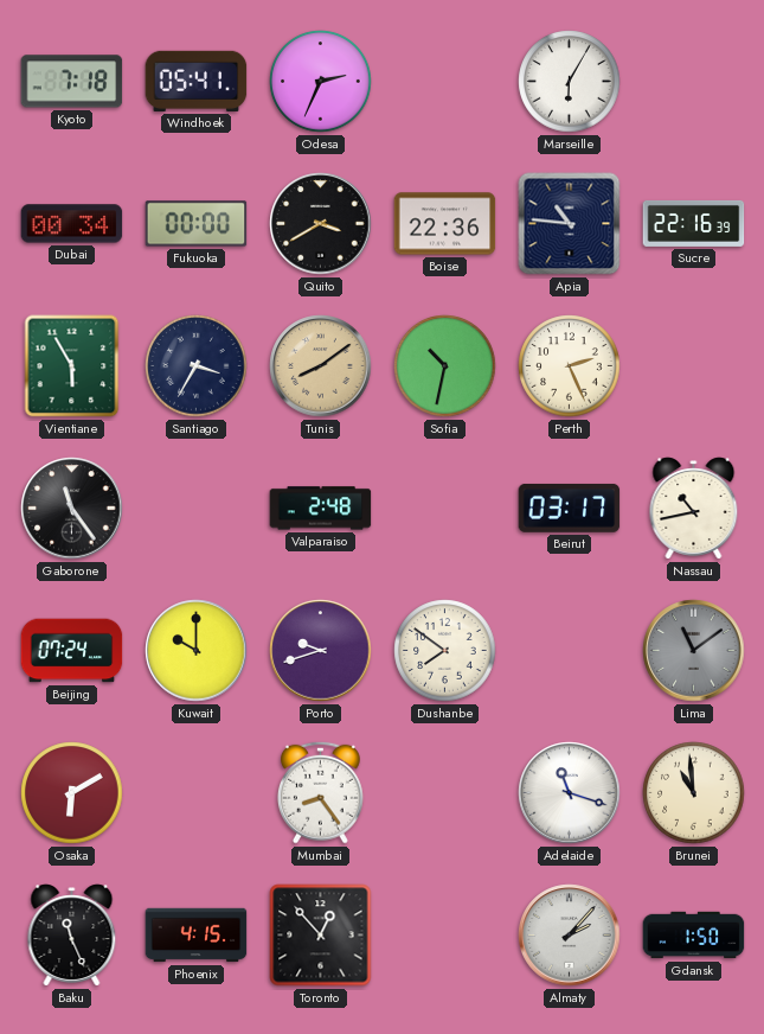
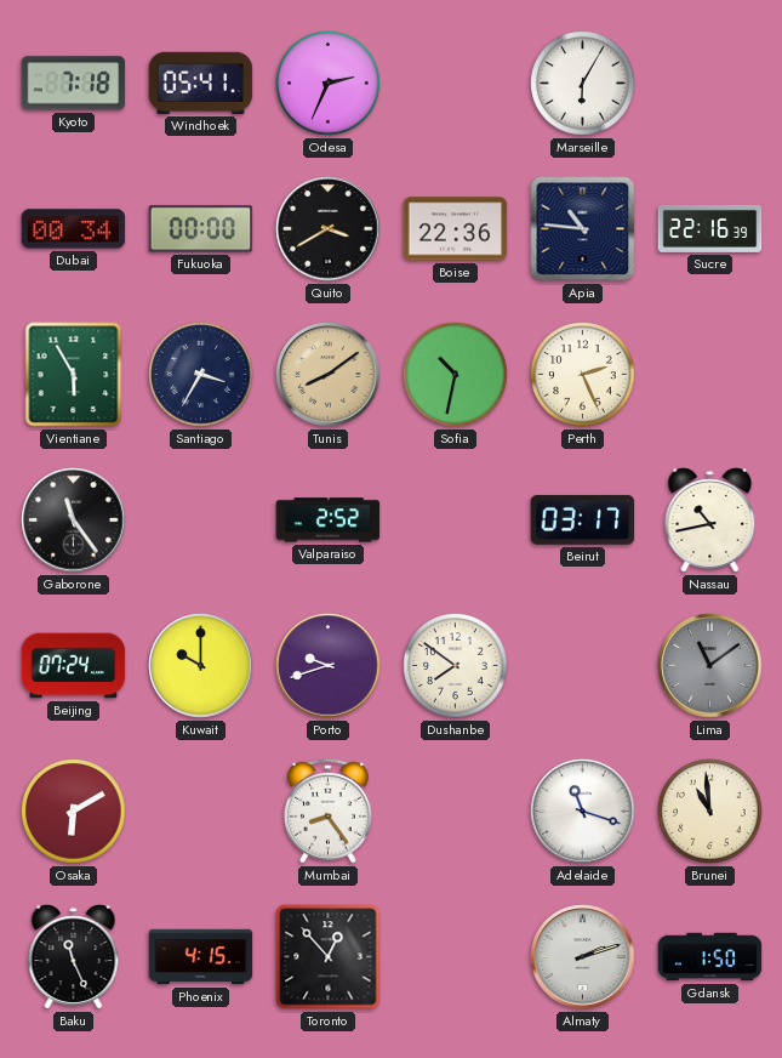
Valparaiso: 2:48 -> 2:52 (329, 521)
Almaty: 2:07 -> 2:12 (583, 957)
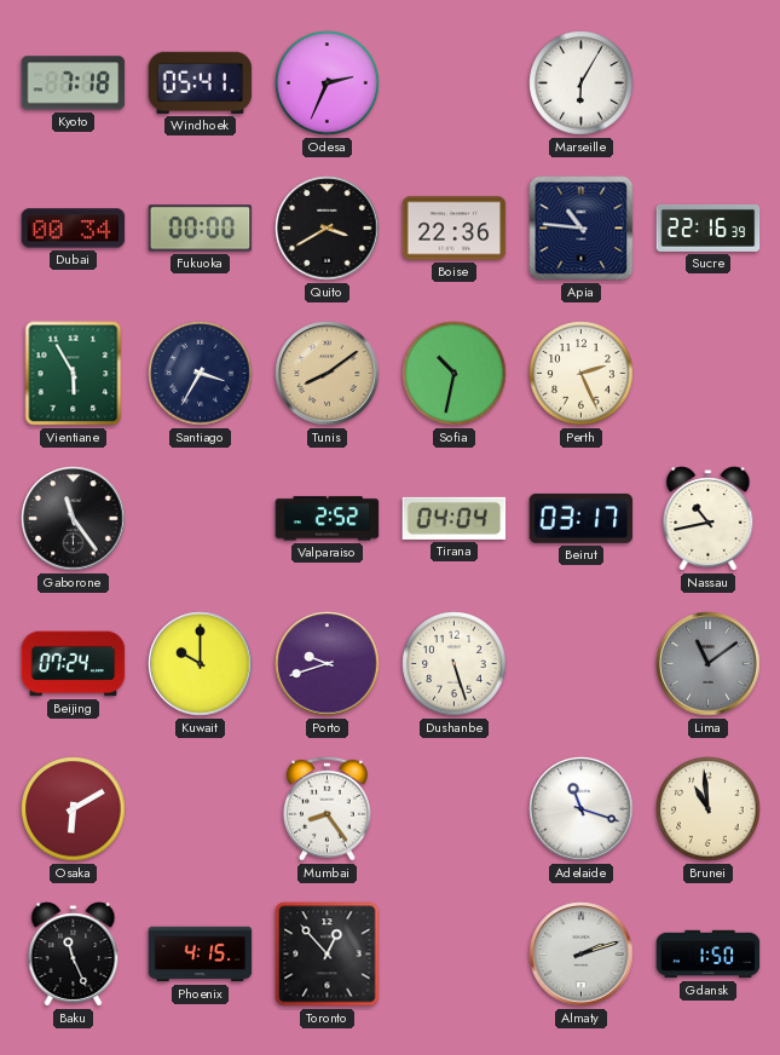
Tirana: none -> 04:04 (455, 518)
Dushanbe: 7:51 -> 5:27 (455, 664)
